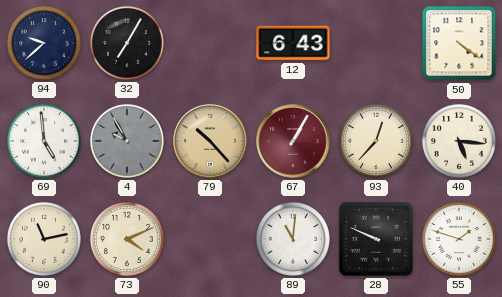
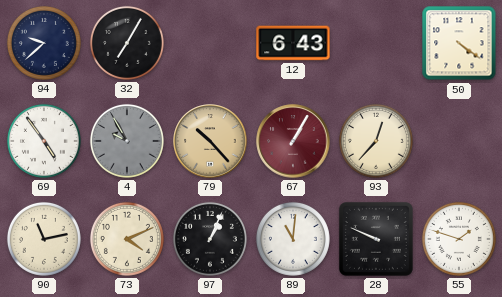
69: 4:59 -> 4:54 (44, 141)
40: 5:16 -> none (459, 141)
97: none -> 1:04 (210, 239)
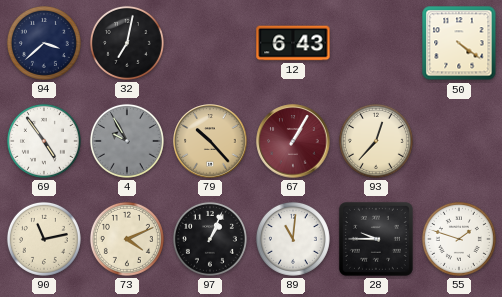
94: 9:38 -> 3:38 (44, 43)
32: 7:05 -> 7:02 (127, 43)
28: 9:49 -> 9:45 (376, 239)
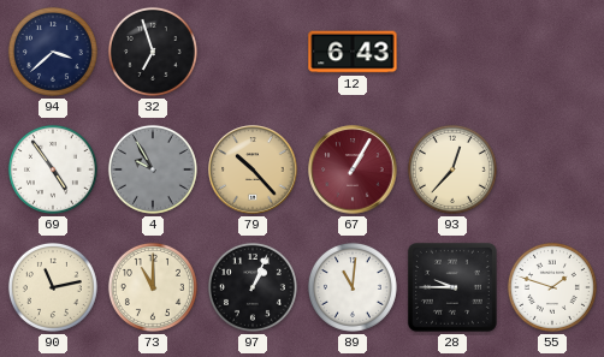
32: 7:02 -> 6:57 (153, 52)
50: 4:21 -> none (459, 43)
73: 4:11 -> 11:00 (153, 287)
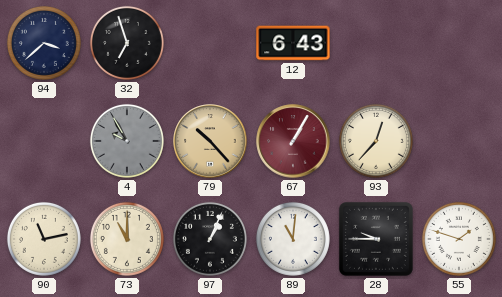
69: 4:54 -> none (53, 169)
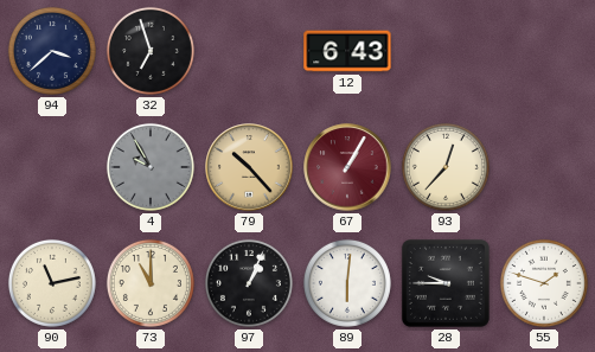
89: 11:01 -> 6:01 (347, 283)
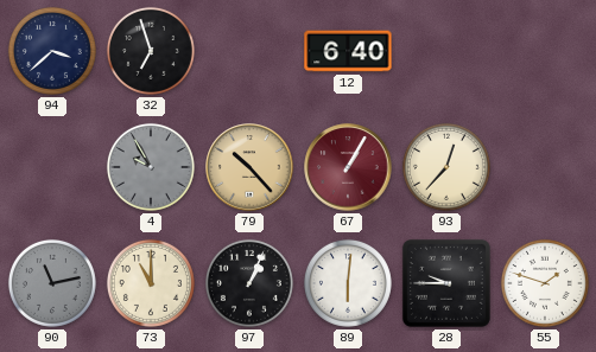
12: 6:43 -> 6:40 (348, 51)
90 dial: cream -> grey (52, 283)
